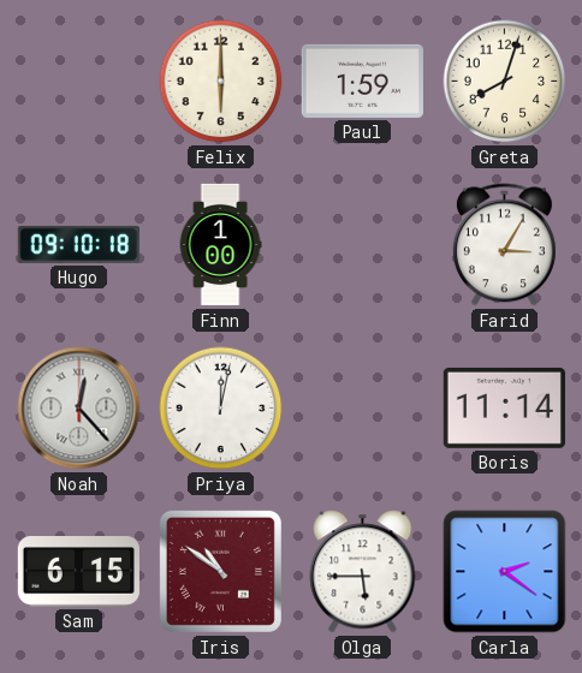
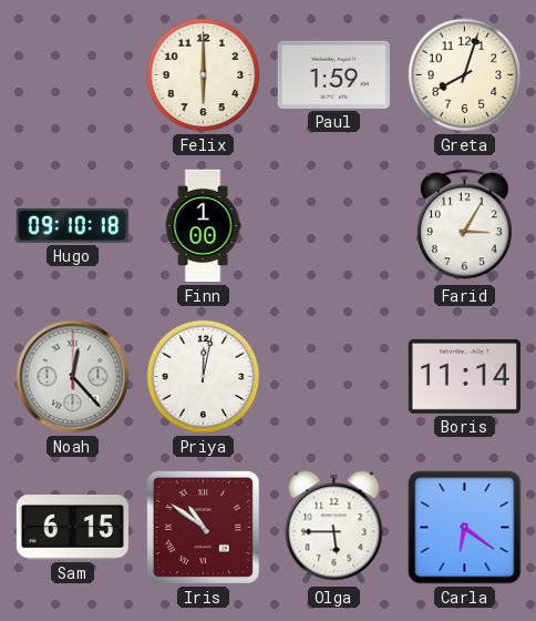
Carla: 2:21 -> 6:21 (465, 528)
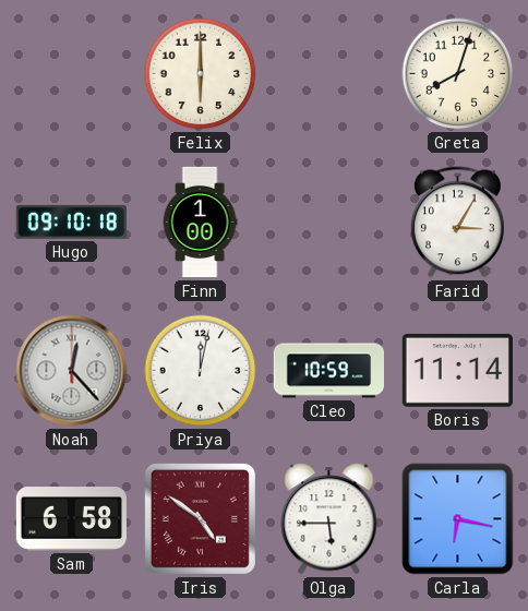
Paul: 1:59 -> none (333, 74)
Cleo: none -> 10:59 (328, 371)
Sam: 6:15 -> 6:58 (71, 519)
Iris: 10:51 -> 4:51 (200, 518)
Carla: 6:21 -> 6:17 (458, 519)
